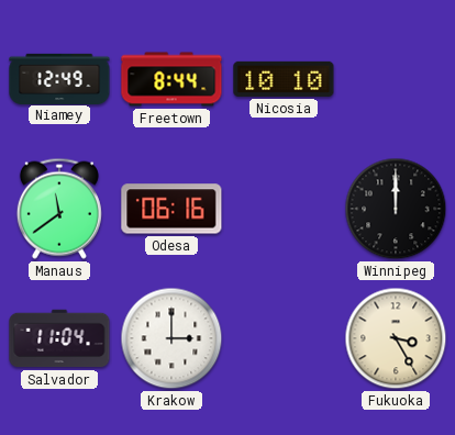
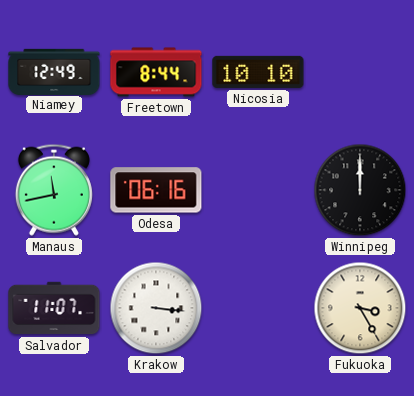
Manaus: 11:39 -> 11:43 (54, 190)
Salvador: 11:04 -> 11:07 (54, 308)
Krakow: 3:00 -> 3:16 (156, 308)
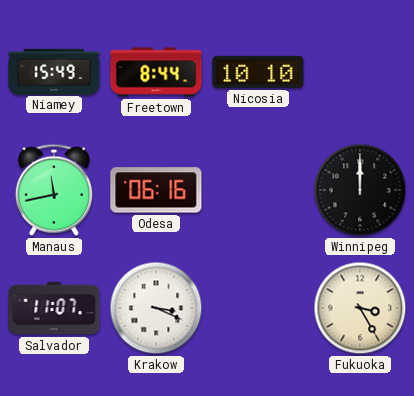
Niamey: 12:49 -> 15:49 (54, 71)
Krakow: 3:16 -> 3:19 (156, 308)
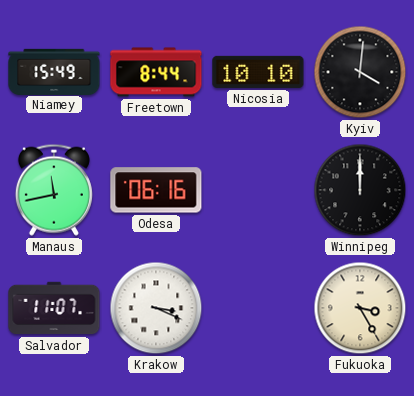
Kyiv: none -> 4:01 (360, 72)
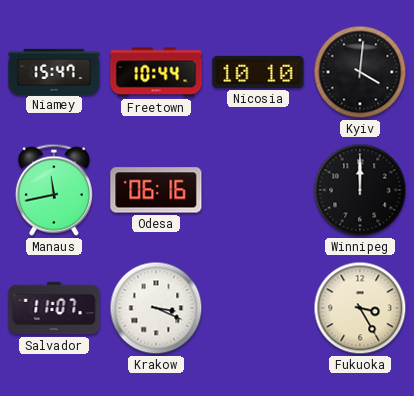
Niamey: 15:49 -> 15:47 (54, 71)
Freetown: 8:44 -> 10:44 (156, 72)
